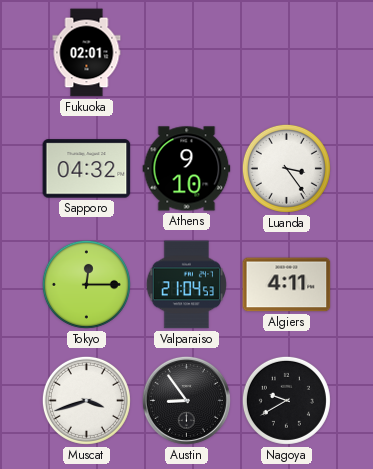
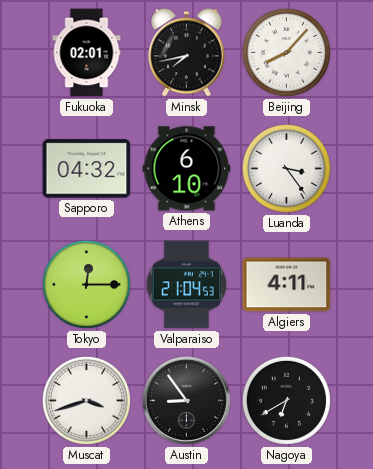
Minsk: none -> 7:43 (187, 53)
Beijing: none -> 8:07 (286, 52)
Athens: 9:10 -> 6:10 (187, 169)
Nagoya: 9:40 -> 6:40 (286, 400)
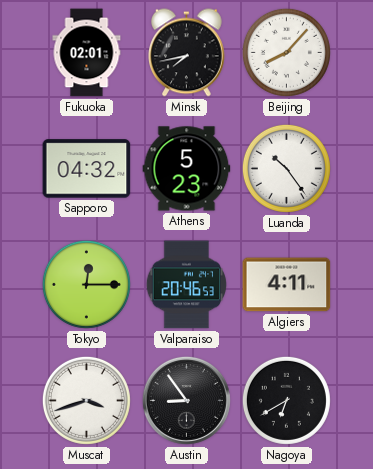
Athens: 6:10 -> 5:23 (187, 169)
Luanda: 3:24 -> 10:24 (286, 168)
Valparaiso: 21:04 -> 20:46 (186, 285)
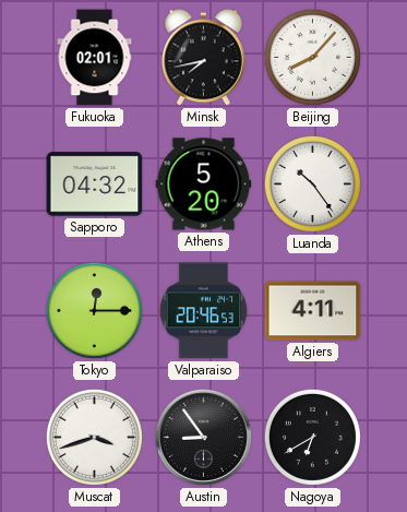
Athens: 5:23 -> 5:20 (204, 184)
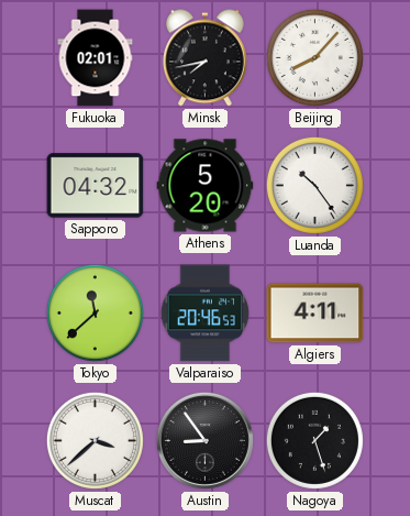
Tokyo: 12:15 -> 11:38 (95, 312)
Muscat: 3:42 -> 3:38 (95, 440)
Nagoya: 6:40 -> 1:27 (314, 440)
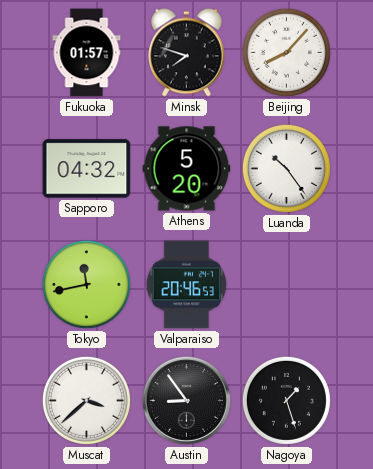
Fukuoka: 02:01 -> 01:57 (87, 53)
Minsk: 7:43 -> 7:48 (187, 53)
Tokyo: 11:38 -> 11:43 (86, 284)
Algiers: 4:11 -> none (315, 314)
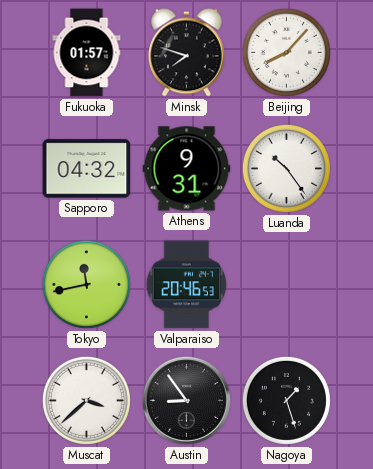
Athens: 5:20 -> 9:31 (187, 169)
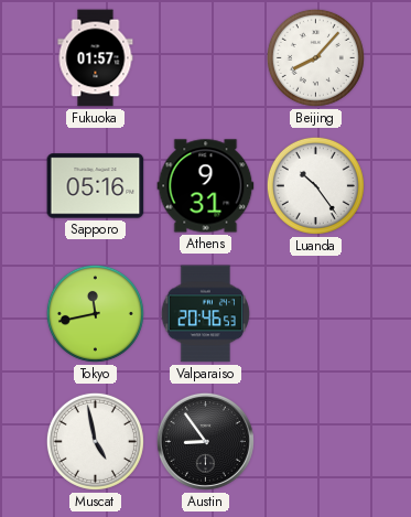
Minsk: 7:48 -> none (187, 53)
Sapporo: 04:32 -> 05:16 (96, 186)
Muscat: 3:38 -> 4:58 (95, 441)
Nagoya: 1:27 -> none (286, 400)
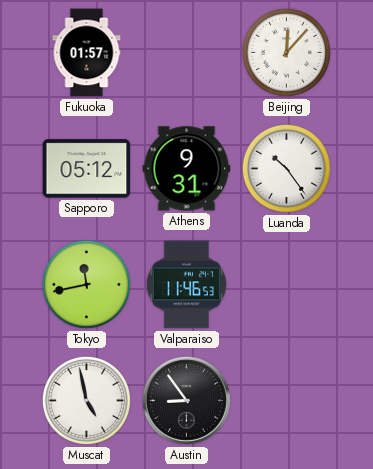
Beijing: 8:07 -> 12:07 (286, 52)
Sapporo: 05:16 -> 05:12 (87, 169)
Valparaiso: 20:46 -> 11:46 (186, 285)
